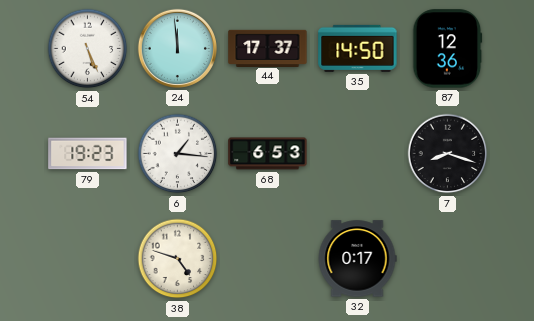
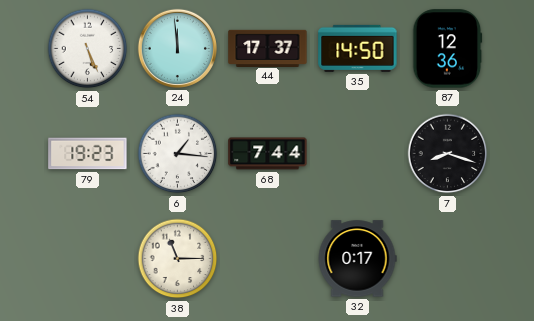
68: 6:53 -> 7:44 (268, 154)
38: 4:48 -> 11:15 (178, 259)
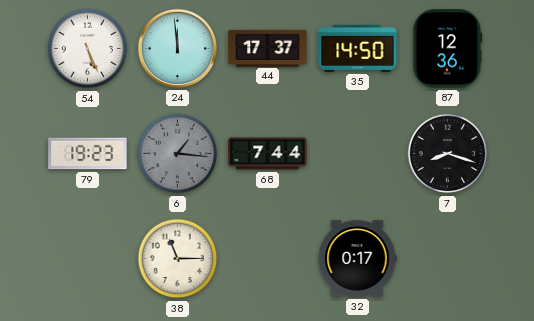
6 dial: white -> grey (178, 154)
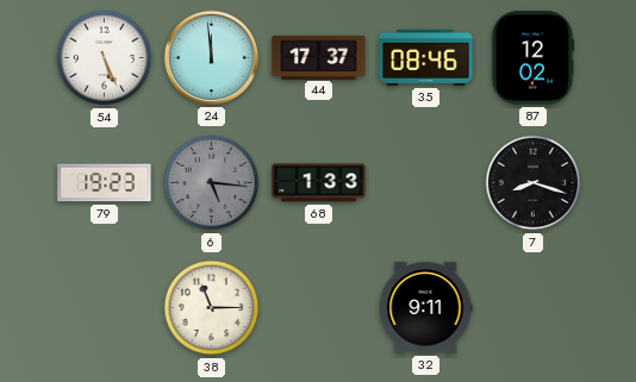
35: 14:50 -> 08:46 (426, 57)
87: 12:36 -> 12:02 (534, 58)
6: 1:16 -> 5:16 (212, 183)
68: 7:44 -> 1:33 (319, 183)
32: 0:17 -> 9:11 (425, 308)
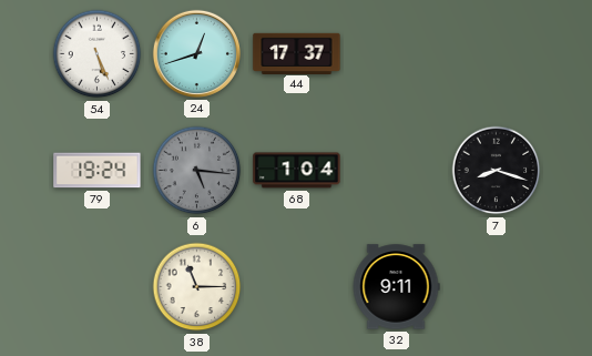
24: 11:59 -> 12:42 (196, 53)
35: 08:46 -> none (426, 57)
87: 12:02 -> none (534, 58)
79: 19:23 -> 19:24 (98, 171)
68: 1:33 -> 1:04 (297, 171)
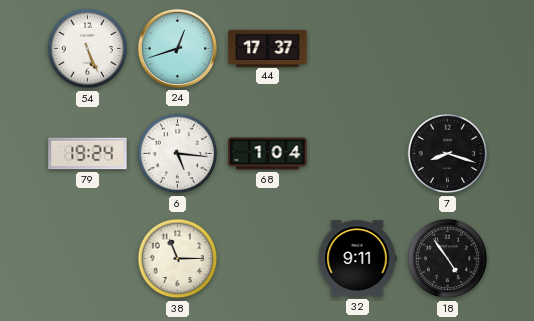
6 dial: grey -> white (178, 154)
18: none -> 4:54 (448, 259)
